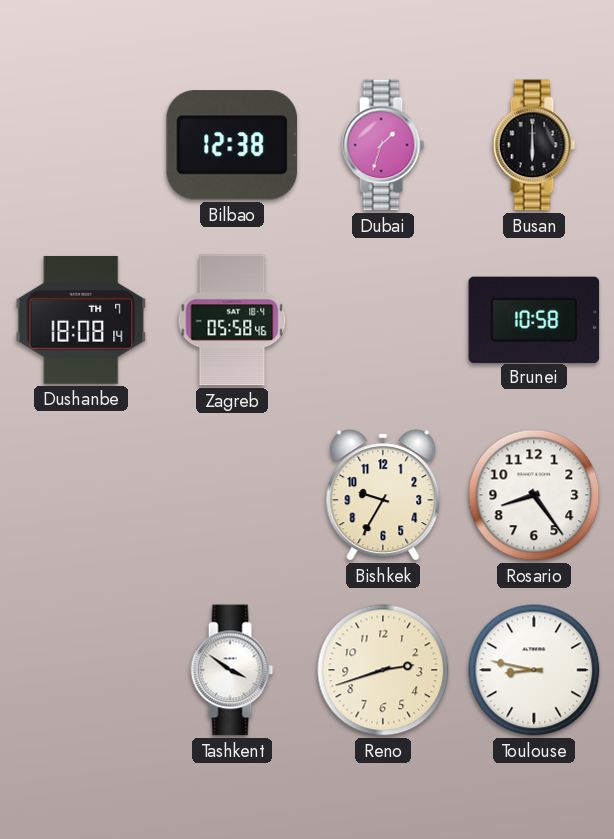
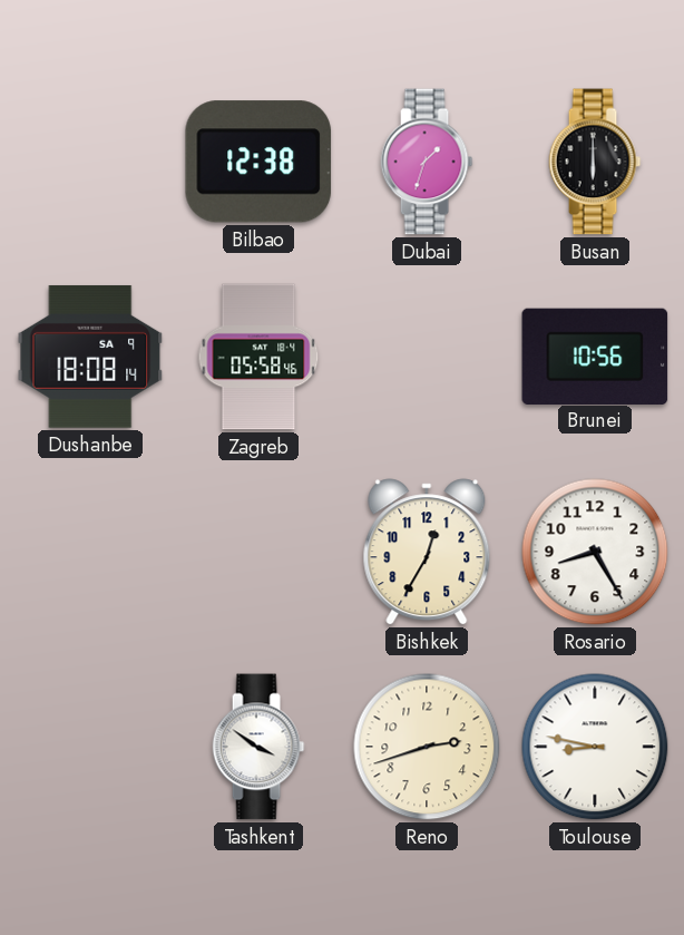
Dushanbe date: TH 7 -> SA 9 (90, 357)
Brunei: 10:58 -> 10:56 (595, 356)
Bishkek: 9:35 -> 12:35 (427, 552)
Rosario: 8:24 -> 8:25 (595, 552)
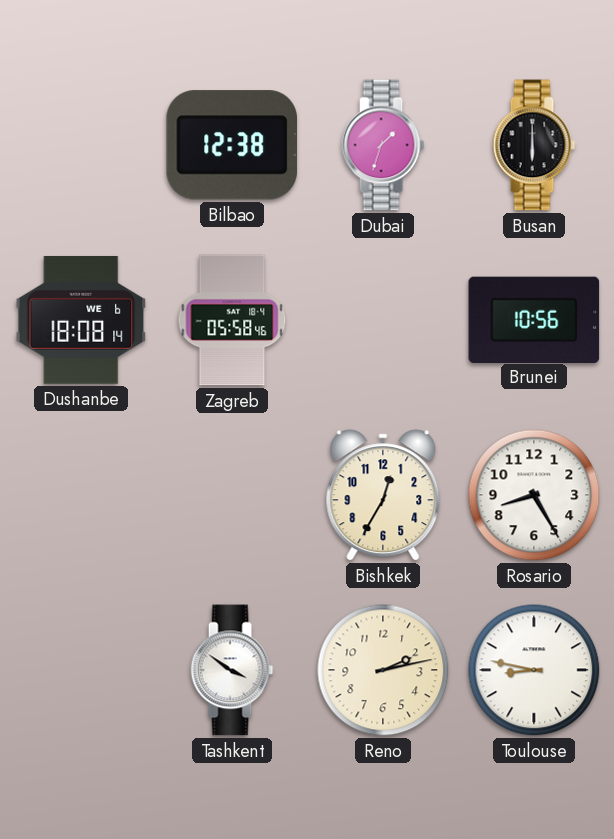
Dushanbe date: SA 9 -> WE 6 (81, 320)
Reno: 2:42 -> 2:13 (383, 670)
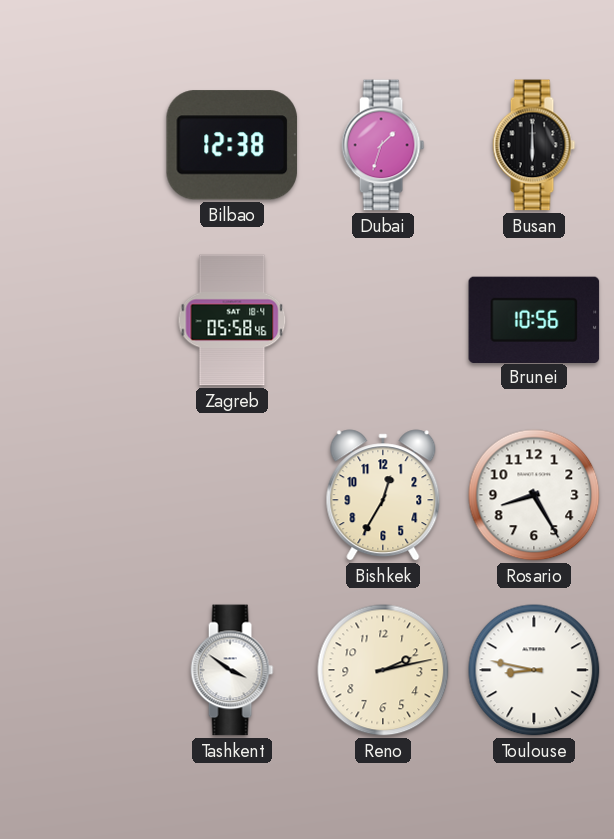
Dushanbe: 18:08 -> none (81, 320)
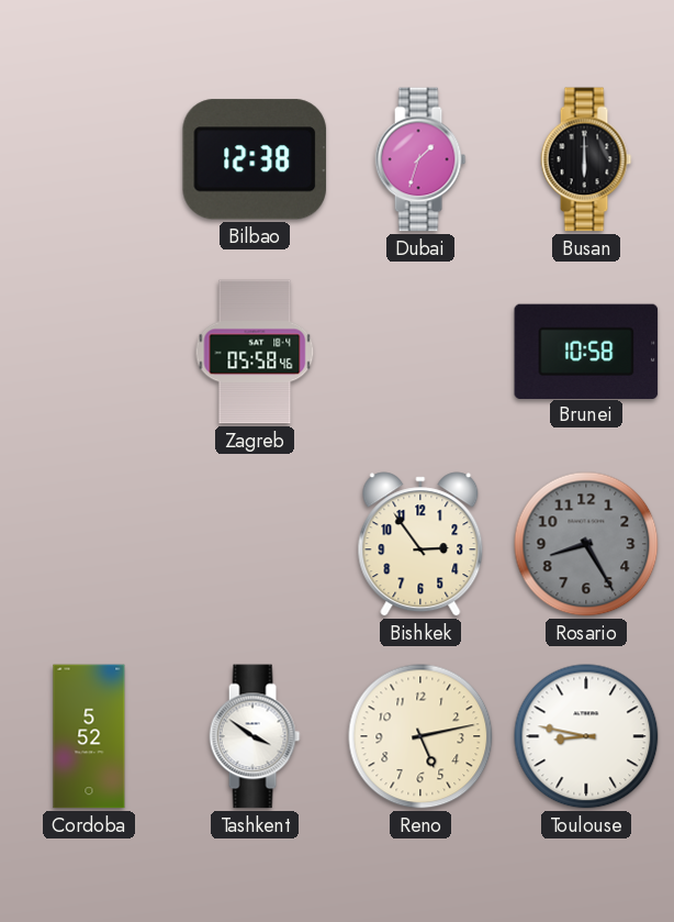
Brunei: 10:56 -> 10:58 (586, 351)
Bishkek: 12:35 -> 2:54 (420, 544)
Rosario dial: white -> grey (586, 544)
Cordoba: none -> 5:52 (89, 736)
Reno: 2:13 -> 5:13 (420, 736)
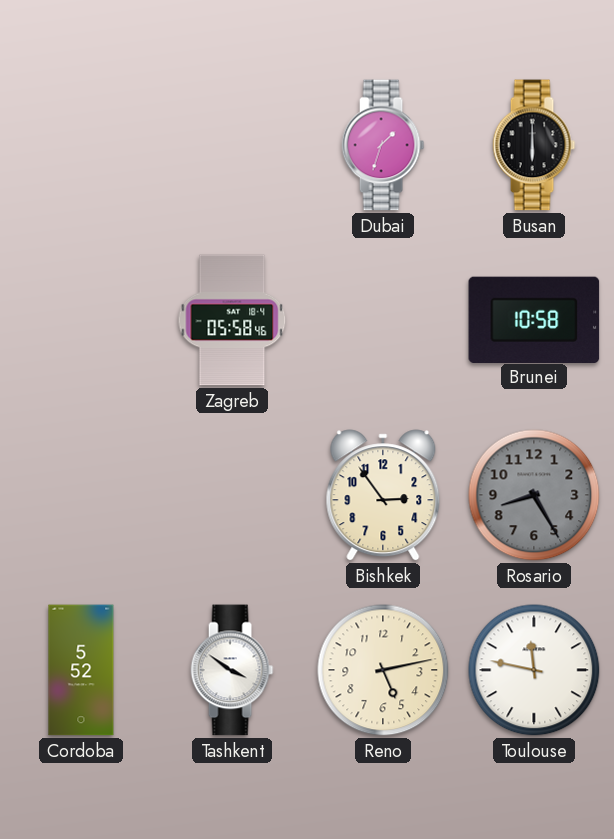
Bilbao: 12:38 -> none (255, 159)
Toulouse: 8:47 -> 11:47 (534, 670)
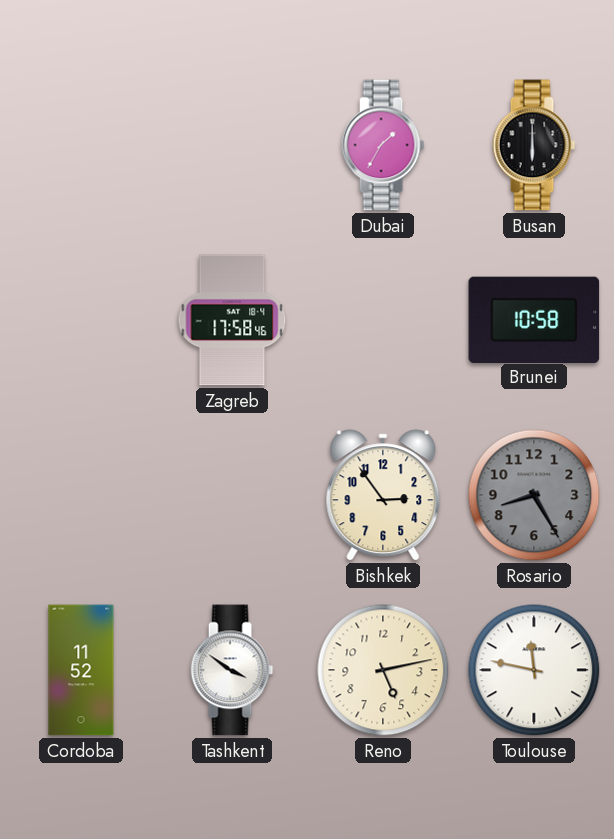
Dubai: 1:33 -> 1:35 (383, 145)
Zagreb: 05:58 -> 17:58 (232, 320)
Cordoba: 5:52 -> 11:52 (81, 670)
